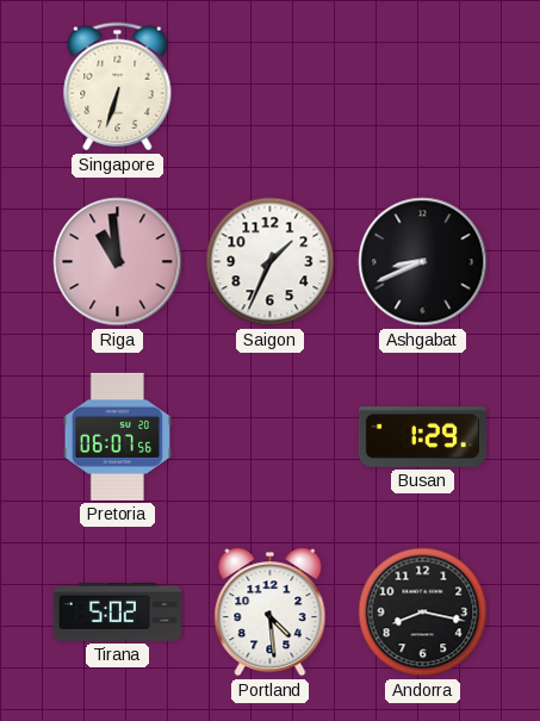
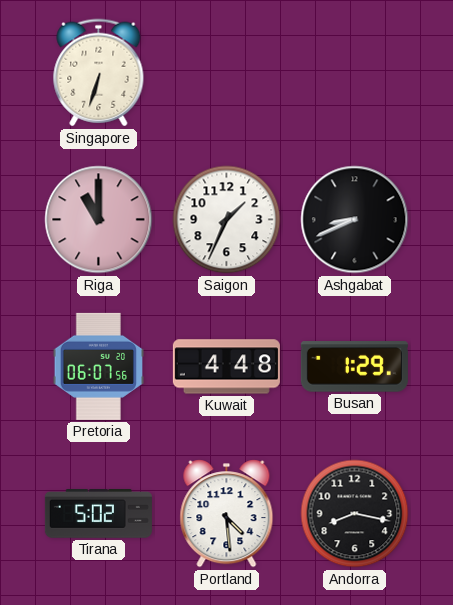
Riga: 10:59 -> 11:00 (99, 220)
Kuwait: none -> 4:48 (226, 367)
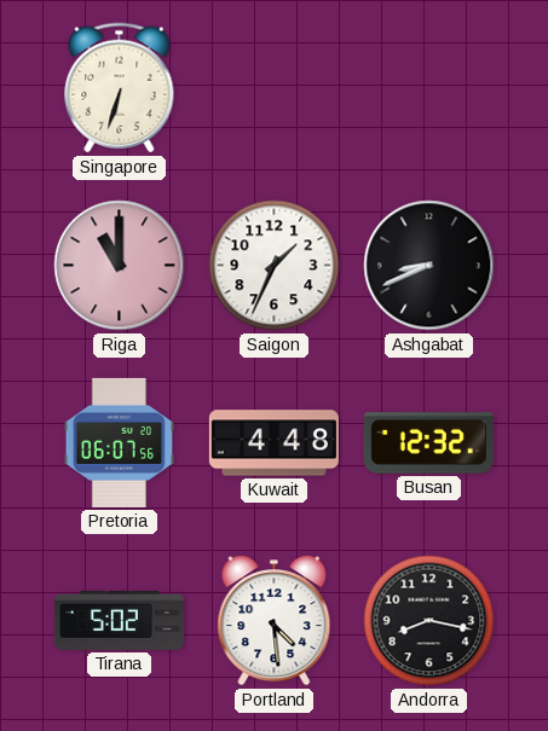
Busan: 1:29 -> 12:32 (428, 443)
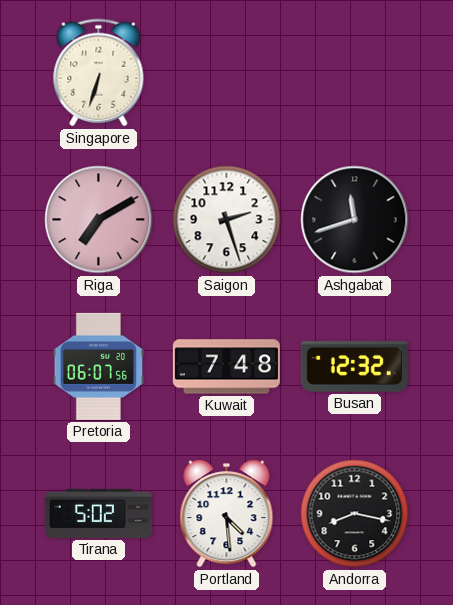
Riga: 11:00 -> 7:10 (99, 220)
Saigon: 1:34 -> 2:27 (227, 220)
Ashgabat: 8:41 -> 11:42 (355, 220)
Kuwait: 4:48 -> 7:48 (226, 367)
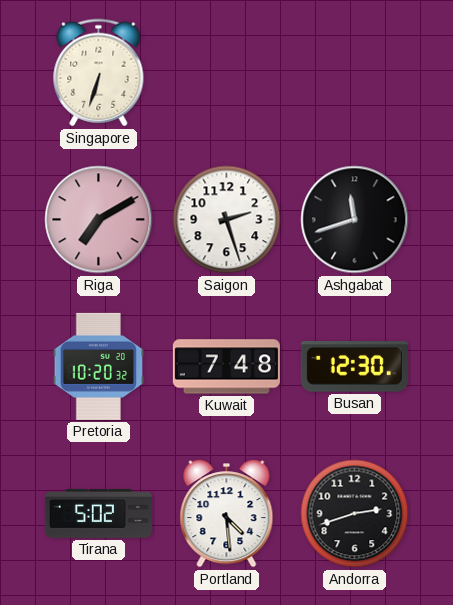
Pretoria: 06:07 -> 10:20 (99, 366)
Busan: 12:32 -> 12:30 (354, 367)
Andorra: 8:17 -> 2:42 (355, 514)
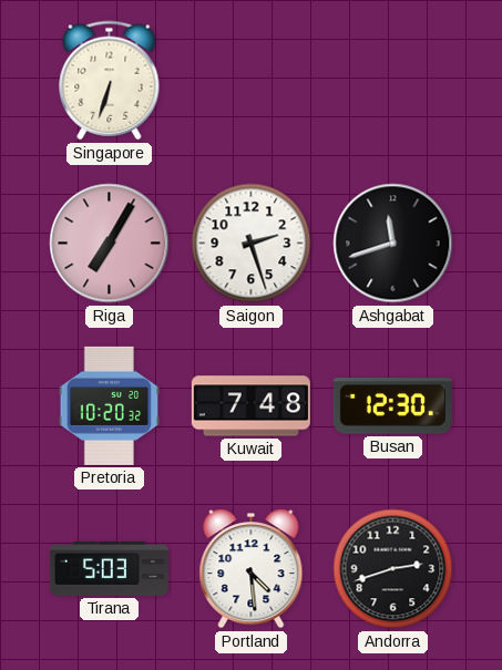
Riga: 7:10 -> 7:05 (110, 244)
Tirana: 5:02 -> 5:03 (109, 569)
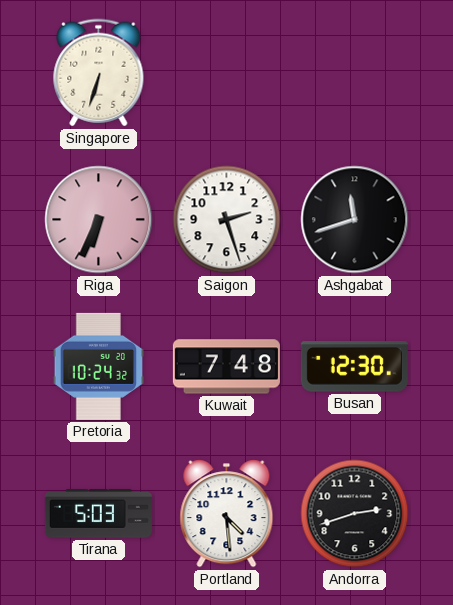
Riga: 7:05 -> 6:34 (99, 220)
Pretoria: 10:20 -> 10:24 (99, 366)
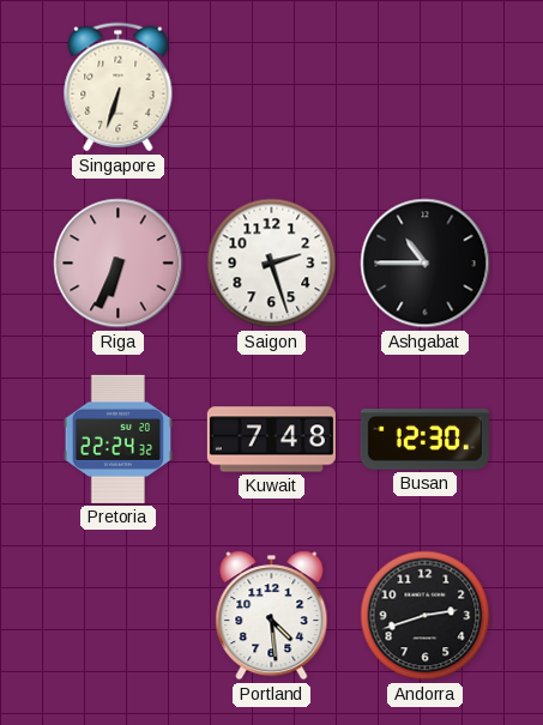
Ashgabat: 11:42 -> 10:45 (426, 264)
Pretoria: 10:24 -> 22:24 (119, 439)
Tirana: 5:03 -> none (98, 514)
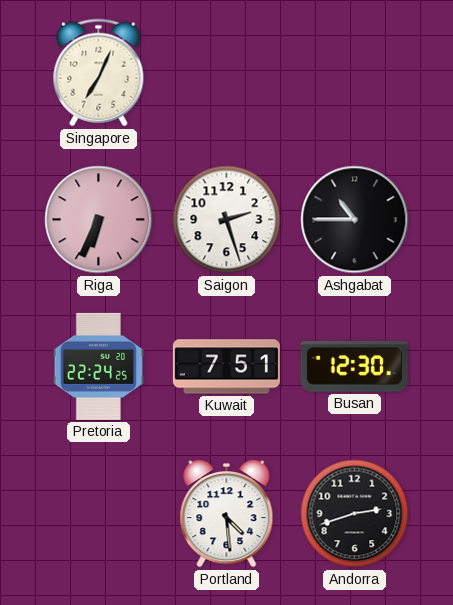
Singapore: 6:33 -> 7:04 (99, 73)
Pretoria: 22:24:32 -> 22:24:25 (99, 366)
Kuwait: 7:48 -> 7:51 (226, 367)
